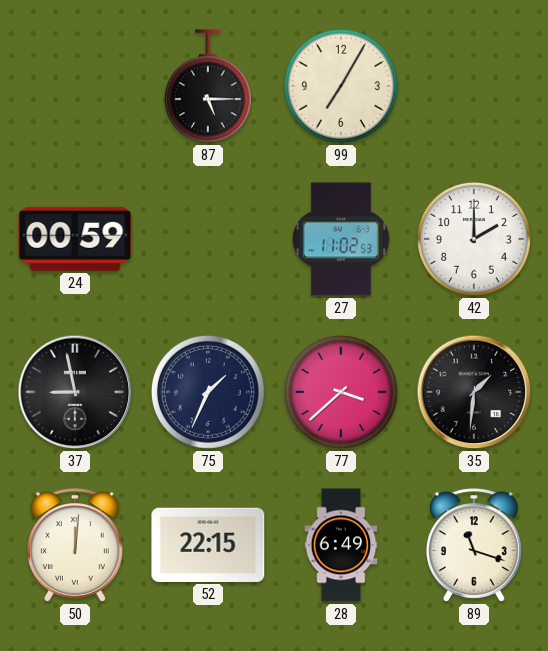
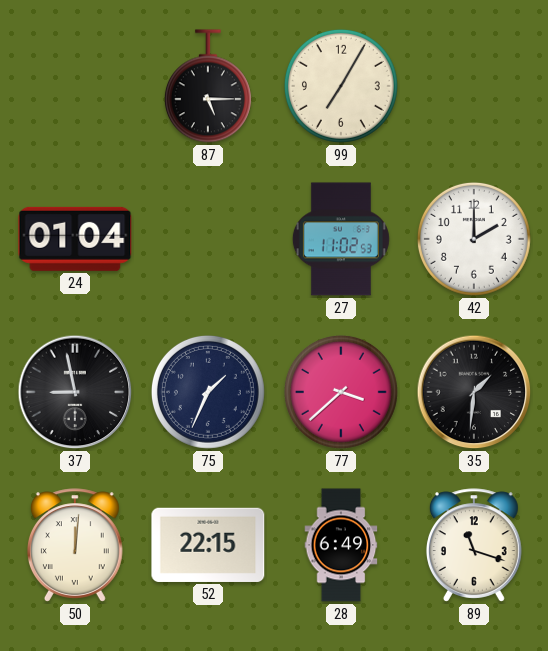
24: 00:59 -> 01:04 (75, 239)
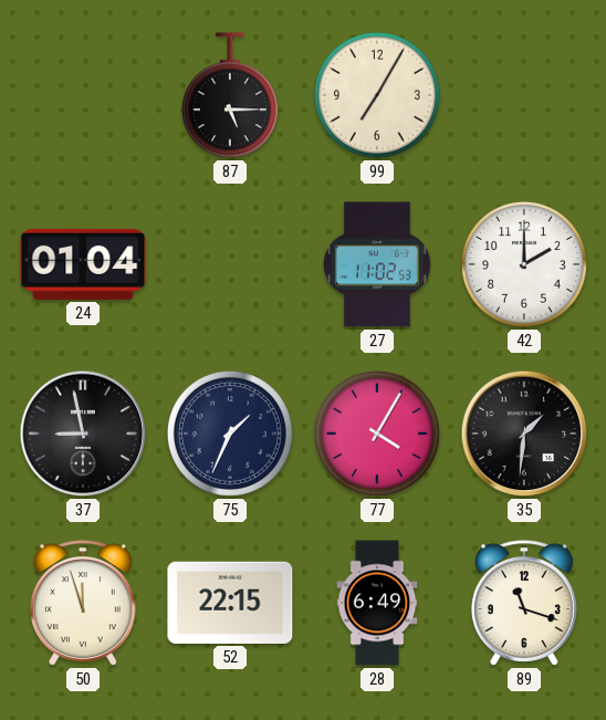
77: 3:38 -> 4:05 (377, 434)
50: 12:01 -> 11:57 (83, 603)
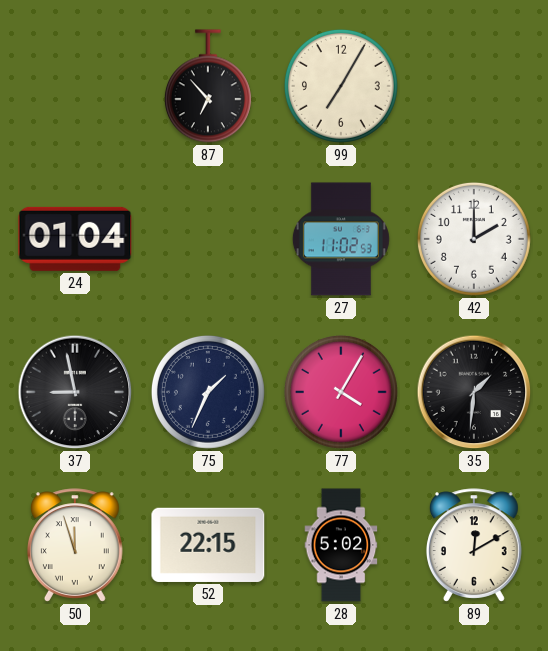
87: 5:15 -> 6:53 (208, 86)
28: 6:49 -> 5:02 (341, 545)
89: 11:18 -> 12:10 (474, 545)
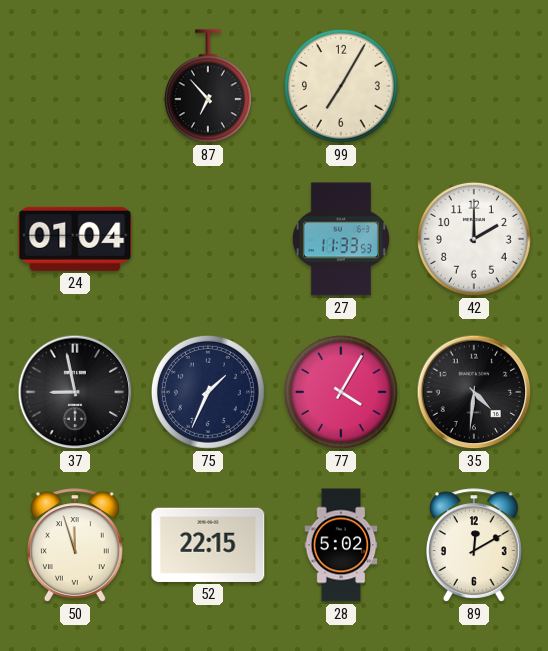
27: 11:02 -> 11:33 (341, 239)
35: 1:31 -> 4:31 (474, 392)
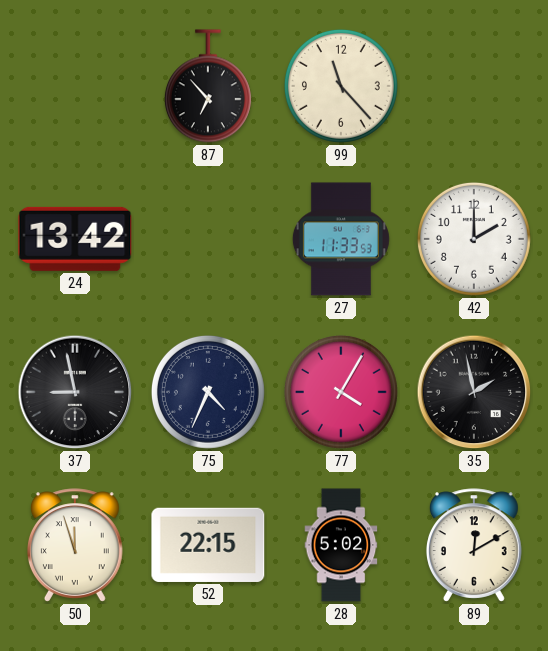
99: 7:05 -> 11:23 (341, 86)
24: 01:04 -> 13:42 (75, 239)
75: 1:34 -> 4:34 (208, 392)
35: 4:31 -> 1:58 (474, 392)
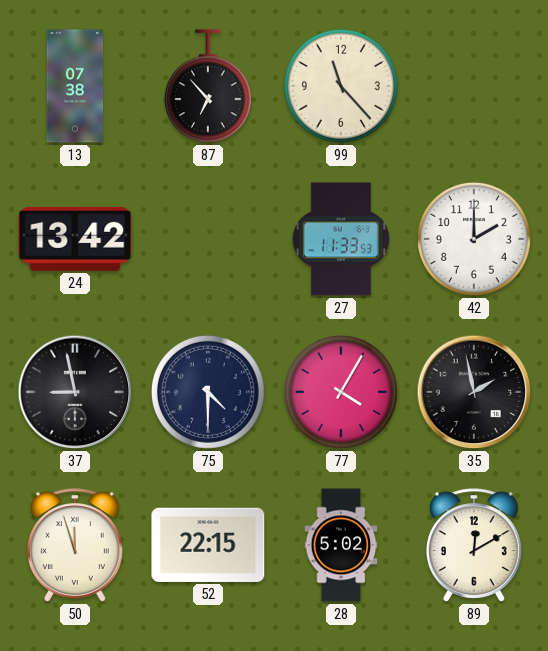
13: none -> 07:38 (75, 86)
75: 4:34 -> 4:30 (208, 392)
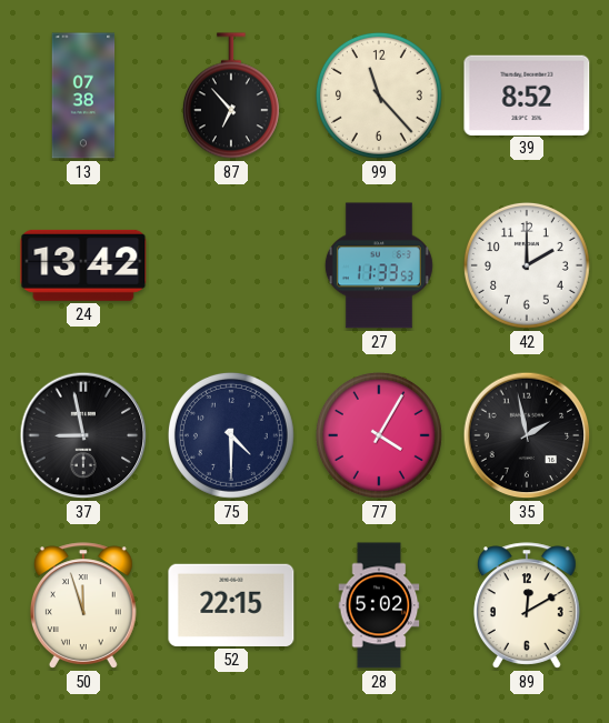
39: none -> 8:52 (527, 94)
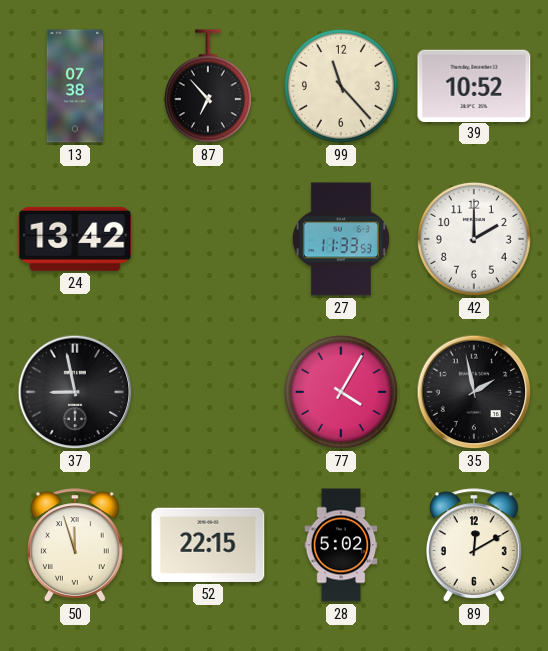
39: 8:52 -> 10:52 (474, 85)
75: 4:30 -> none (231, 435)
